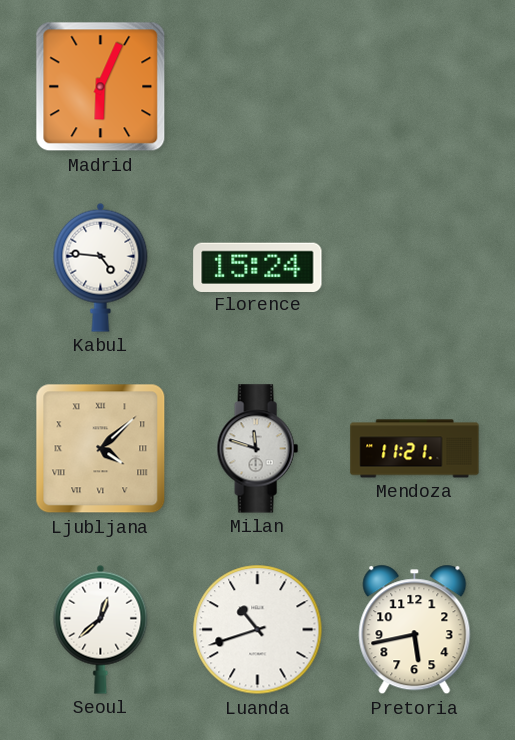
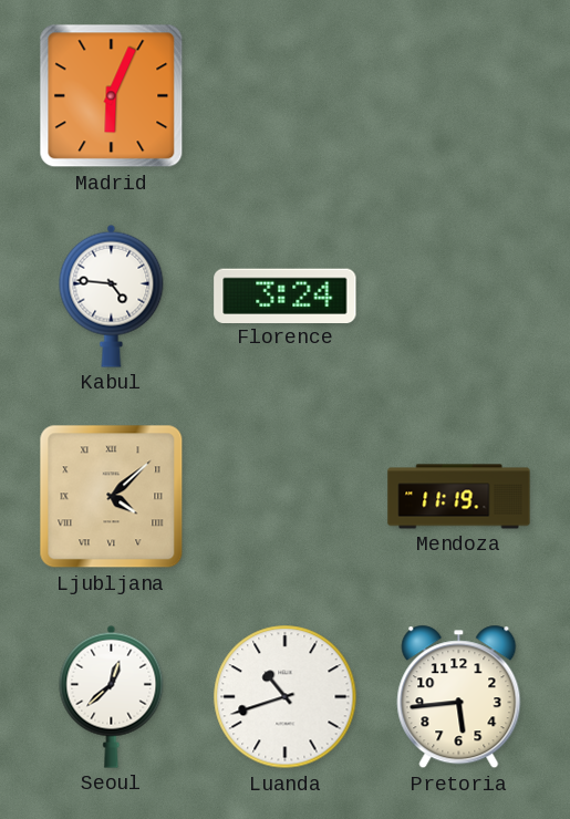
Florence: 15:24 -> 3:24 (286, 296)
Milan: 11:48 -> none (257, 449)
Mendoza: 11:21 -> 11:19 (459, 497)
Pretoria: 5:43 -> 5:44 (459, 697)
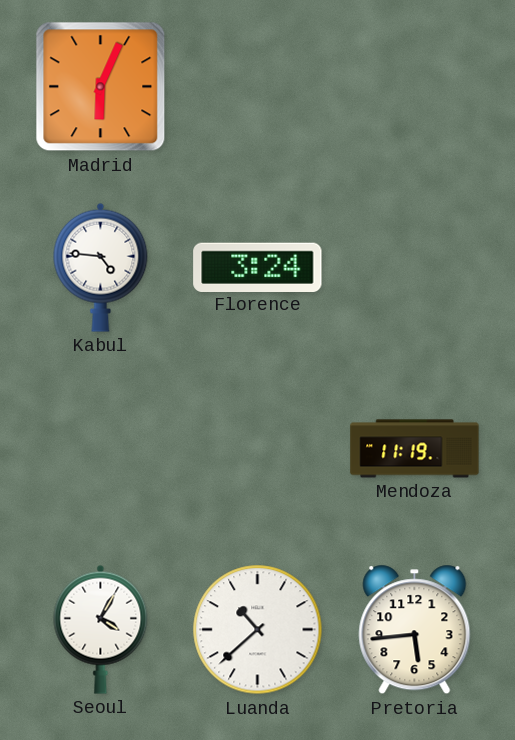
Ljubljana: 4:08 -> none (112, 497)
Seoul: 12:38 -> 4:05 (101, 629)
Luanda: 10:42 -> 10:38 (258, 630)
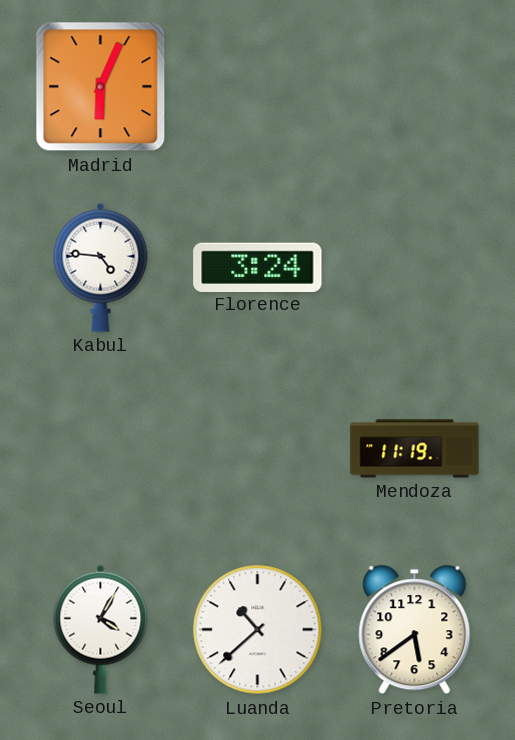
Pretoria: 5:44 -> 5:39 (415, 630)
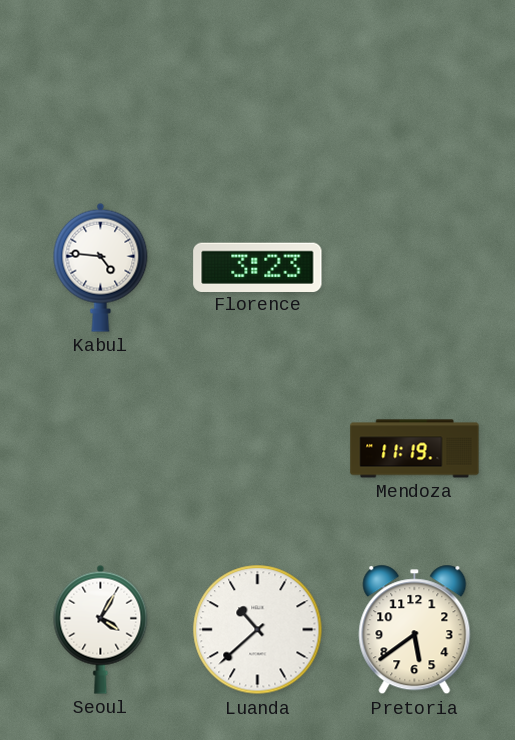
Madrid: 6:04 -> none (101, 87)
Florence: 3:24 -> 3:23 (258, 267)
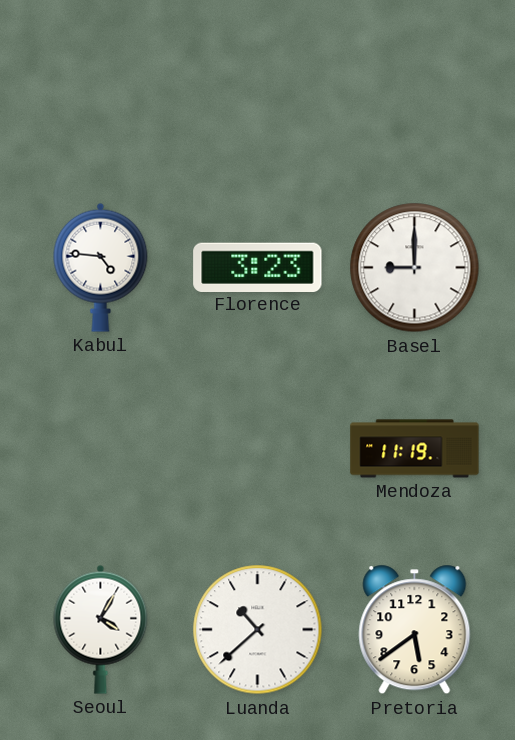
Basel: none -> 9:00 (415, 268)
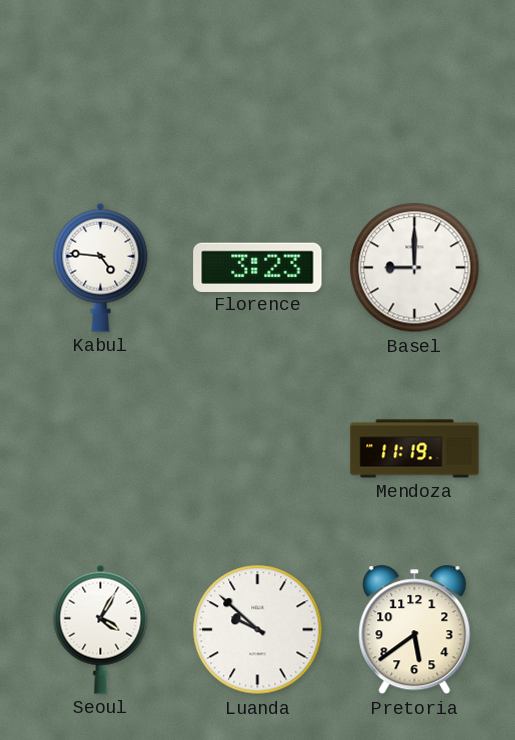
Luanda: 10:38 -> 9:52 (258, 630)
